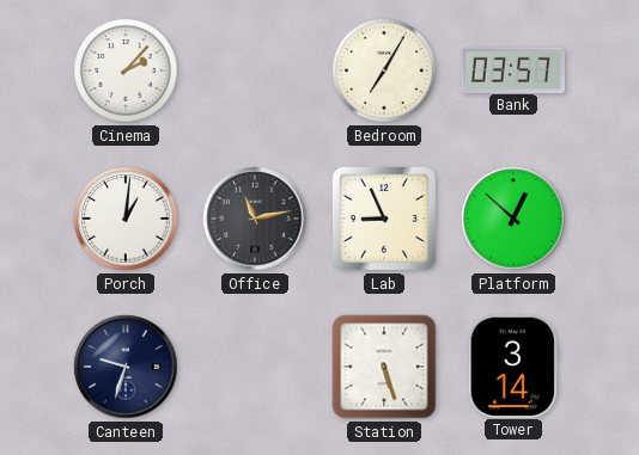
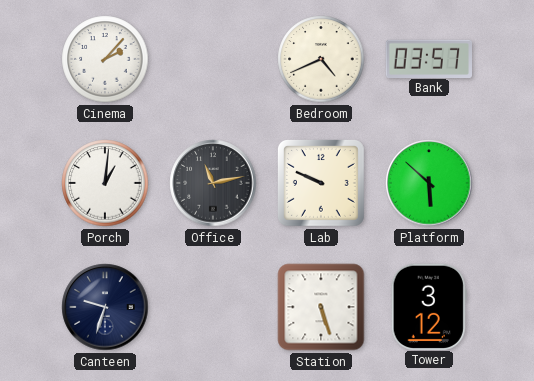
Bedroom: 7:05 -> 4:41 (321, 59)
Lab: 8:56 -> 9:49 (321, 183)
Platform: 12:52 -> 5:52 (429, 183)
Tower: 3:14 -> 3:12 (429, 306)
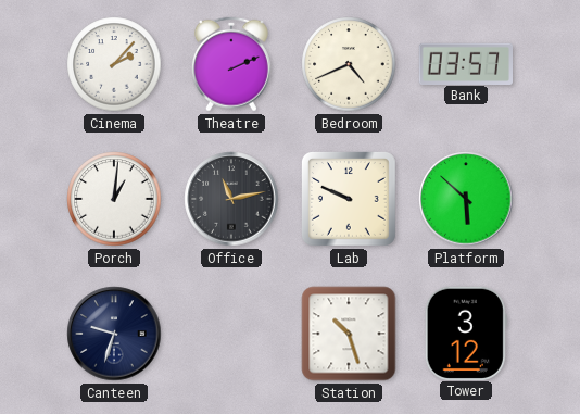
Theatre: none -> 2:11 (231, 64)
Station: 5:27 -> 10:27 (349, 334)
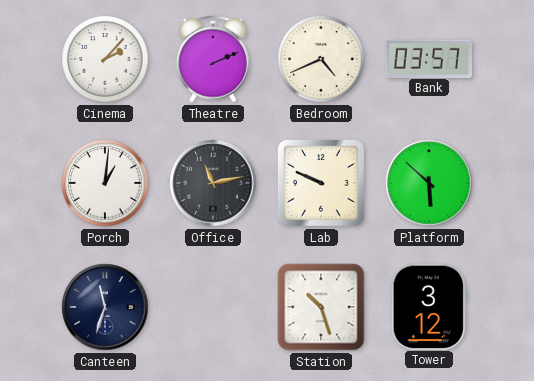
Canteen: 9:33 -> 11:33 (105, 307)
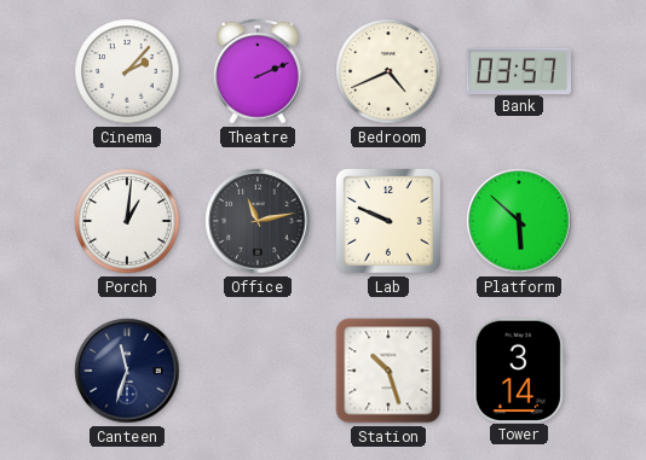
Tower: 3:12 -> 3:14 (519, 369)
